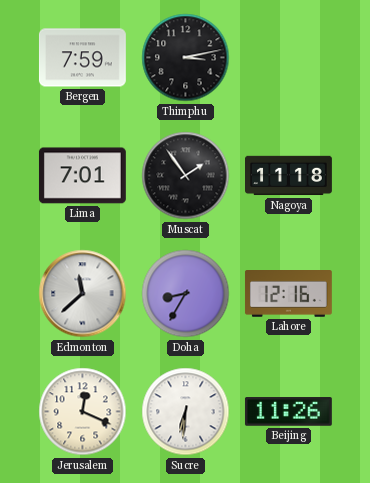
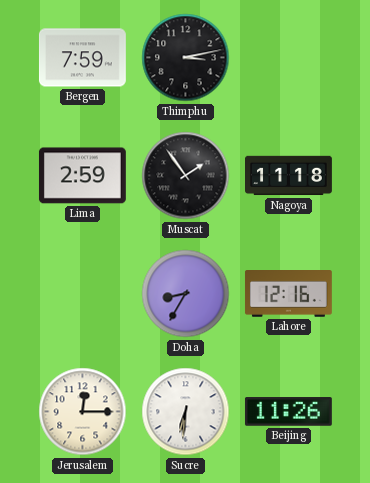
Lima: 7:01 -> 2:59 (82, 176)
Edmonton: 11:38 -> none (83, 294)
Jerusalem: 12:19 -> 12:15 (83, 412)
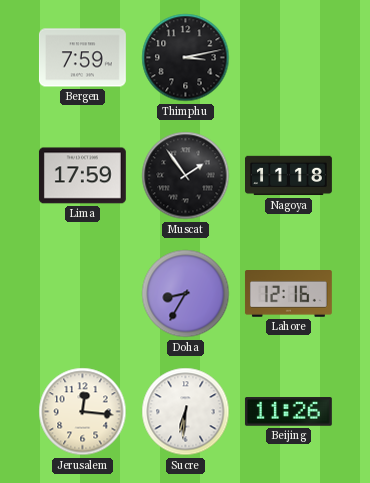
Lima: 2:59 -> 17:59 (82, 176)
Jerusalem: 12:15 -> 12:16 (83, 412)
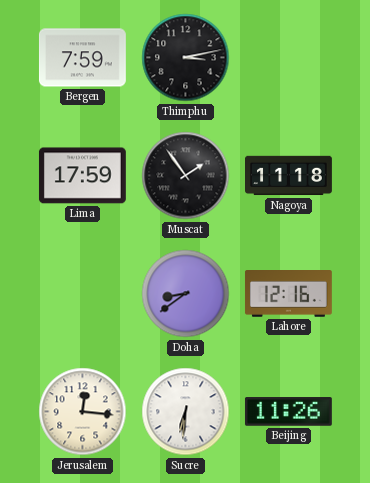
Doha: 8:35 -> 8:39 (186, 294)
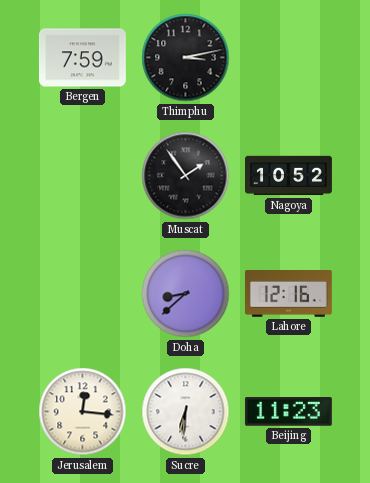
Lima: 17:59 -> none (82, 176)
Nagoya: 11:18 -> 10:52 (289, 176)
Doha: 8:39 -> 8:38 (186, 294)
Beijing: 11:26 -> 11:23 (288, 412)
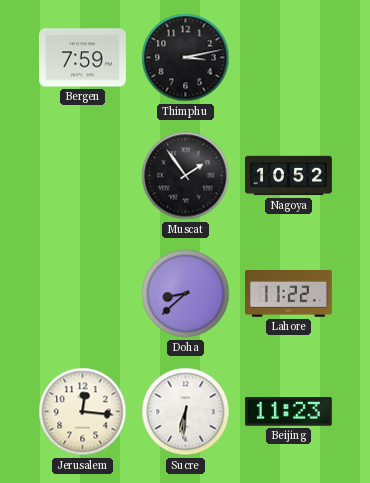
Lahore: 12:16 -> 11:22 (288, 294)
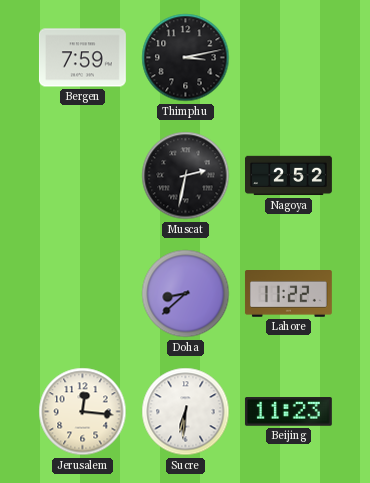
Muscat: 1:54 -> 2:32 (186, 176)
Nagoya: 10:52 -> 2:52 (289, 176)
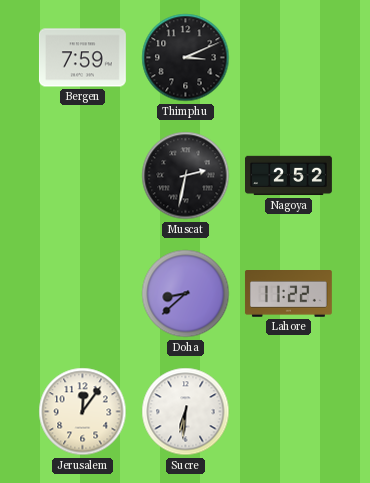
Thimphu: 3:13 -> 3:11 (186, 58)
Jerusalem: 12:16 -> 12:06 (83, 412)
Beijing: 11:23 -> none (288, 412)
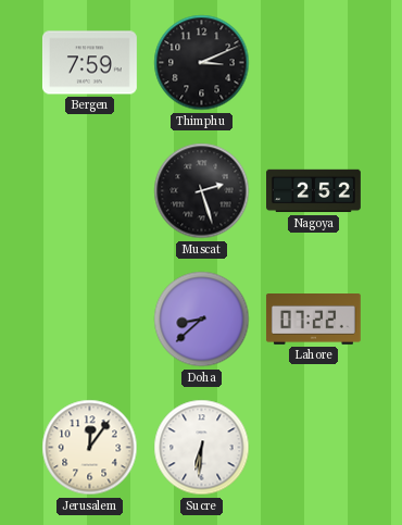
Muscat: 2:32 -> 2:27 (202, 191)
Lahore: 11:22 -> 07:22 (313, 320)
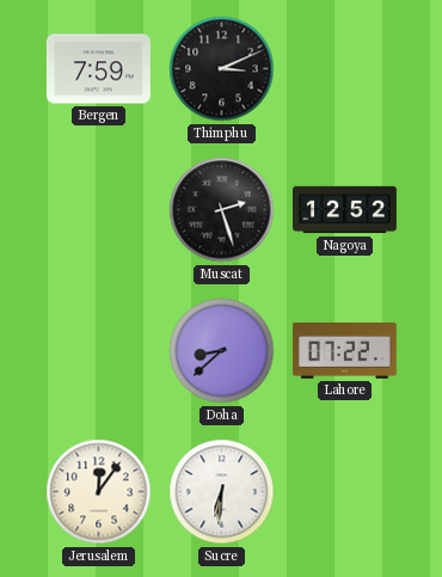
Nagoya: 2:52 -> 12:52 (345, 210)
